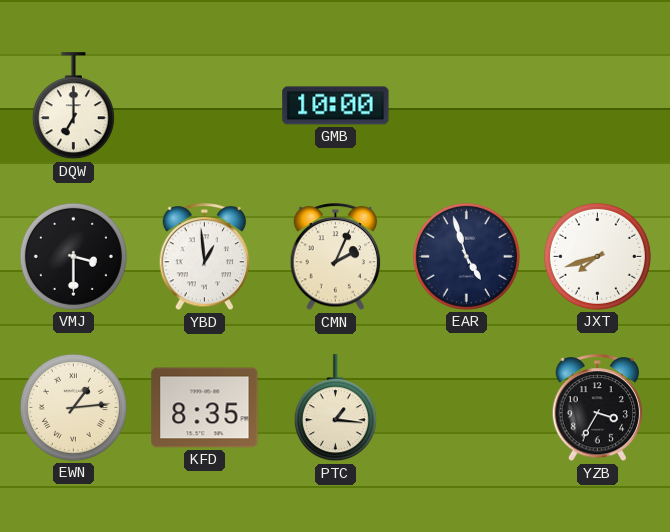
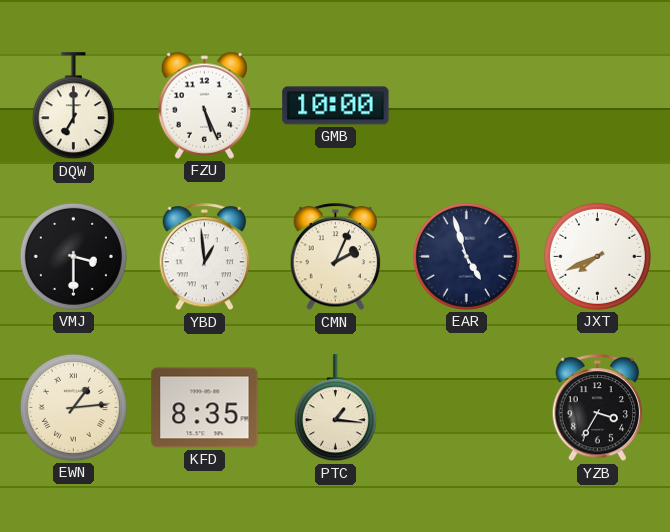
FZU: none -> 5:26 (204, 105)
JXT: 7:42 -> 7:41 (597, 256)
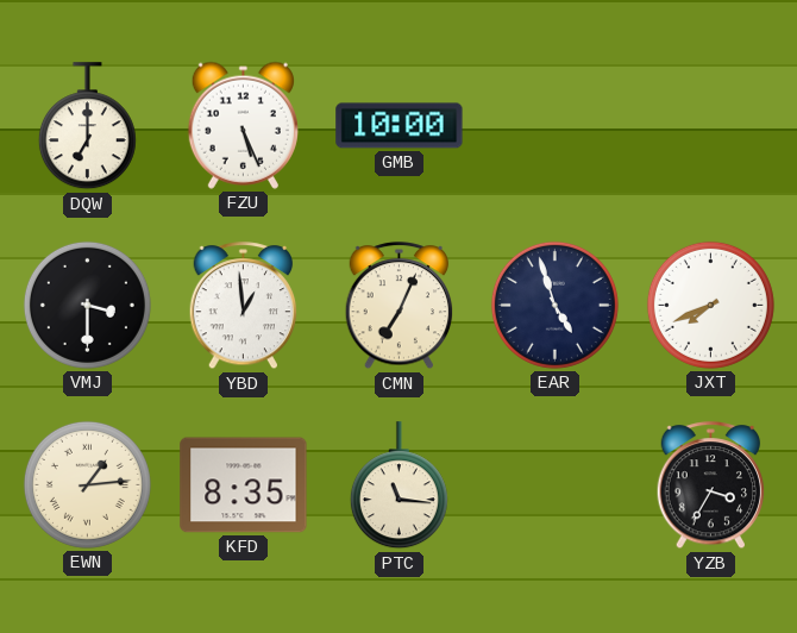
CMN: 2:04 -> 7:04 (400, 306)
PTC: 1:16 -> 11:16 (398, 485)
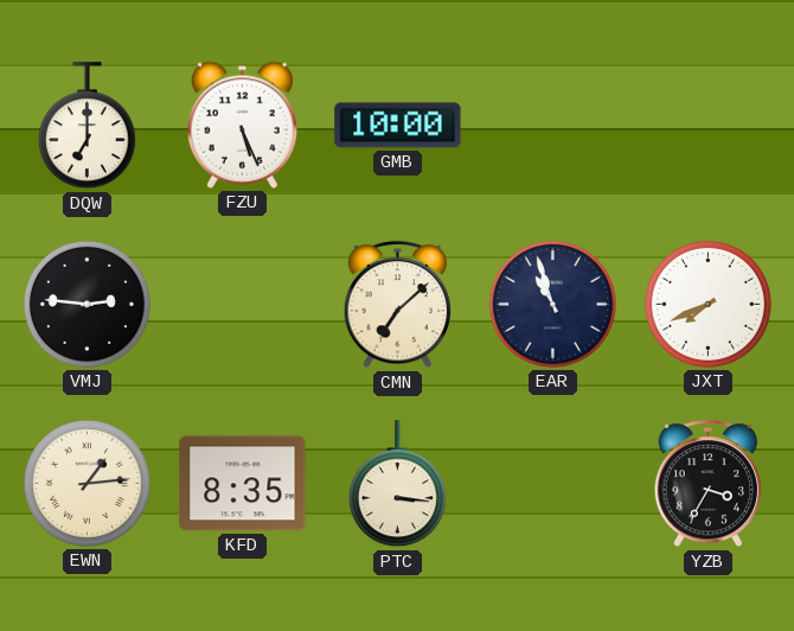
VMJ: 3:30 -> 2:46 (87, 304)
YBD: 12:59 -> none (244, 306)
CMN: 7:04 -> 7:08 (398, 305)
EAR: 4:57 -> 10:57 (552, 304)
PTC: 11:16 -> 3:16 (397, 484)
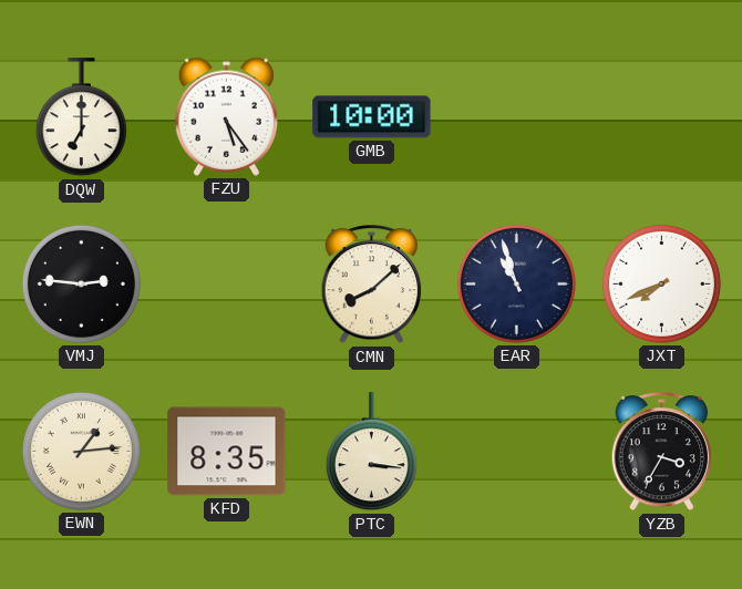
FZU: 5:26 -> 5:24 (226, 116)
CMN: 7:08 -> 8:08 (372, 285)
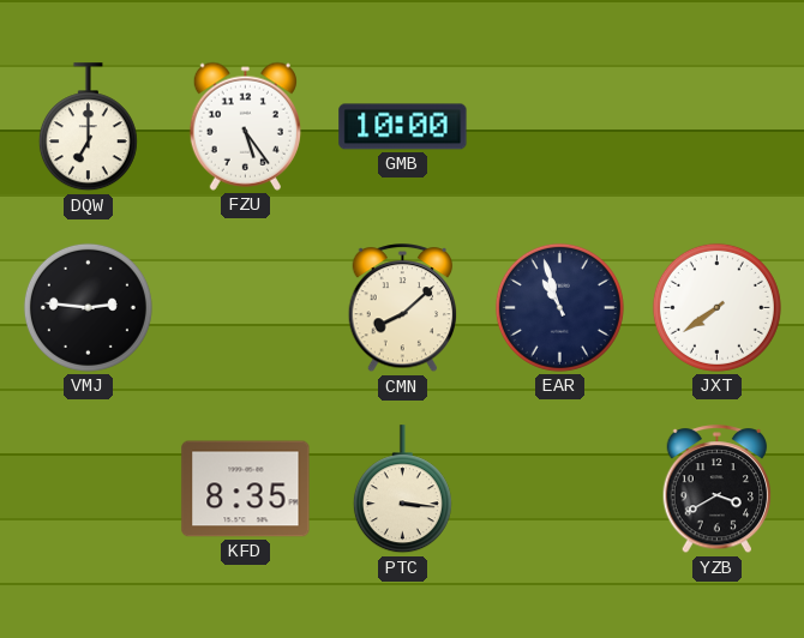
JXT: 7:41 -> 7:39 (716, 307)
EWN: 1:14 -> none (81, 451)
YZB: 3:35 -> 3:40 (718, 489)
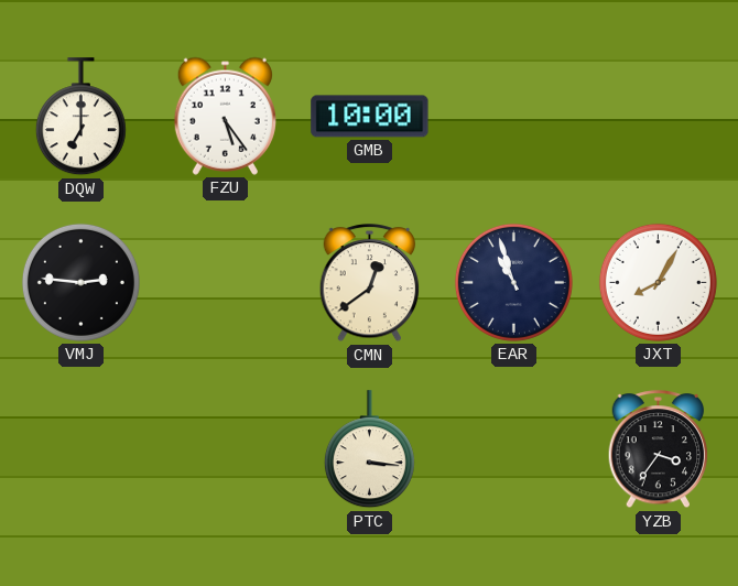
CMN: 8:08 -> 12:39 (370, 283)
JXT: 7:39 -> 8:05 (658, 282)
KFD: 8:35 -> none (246, 489)
YZB: 3:40 -> 3:36 (659, 449)
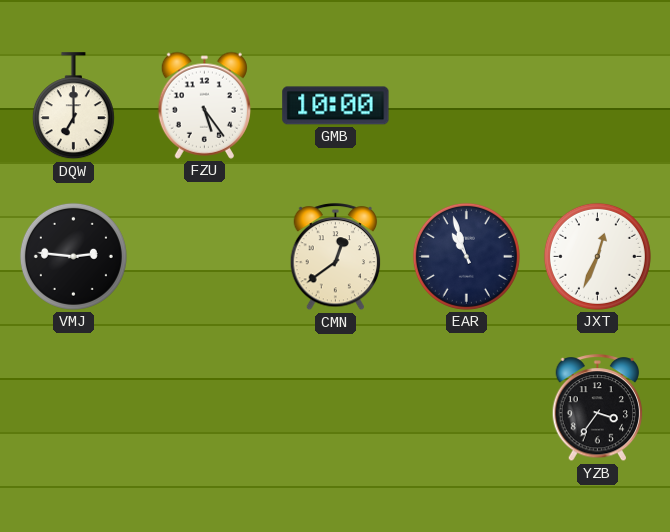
JXT: 8:05 -> 12:34 (597, 256)
PTC: 3:16 -> none (369, 449)
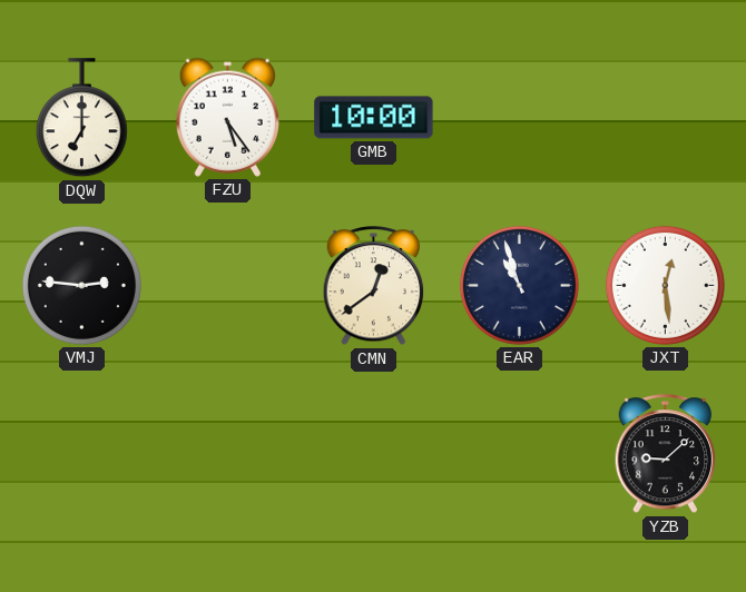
JXT: 12:34 -> 12:29 (665, 285)
YZB: 3:36 -> 9:08 (666, 454)
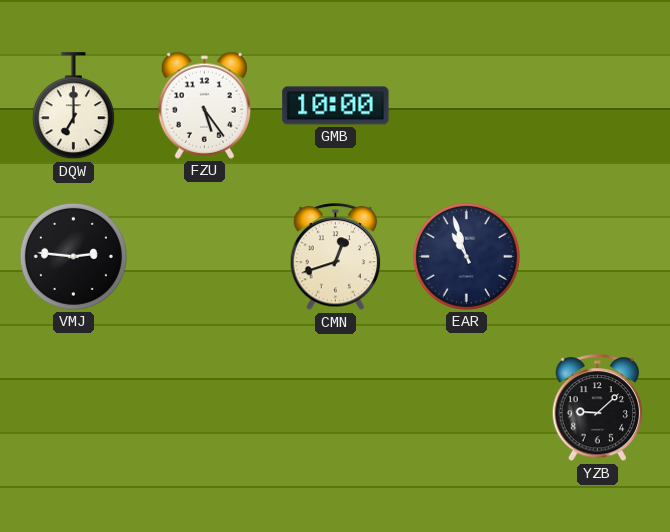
CMN: 12:39 -> 12:42 (336, 257)
JXT: 12:29 -> none (665, 285)
